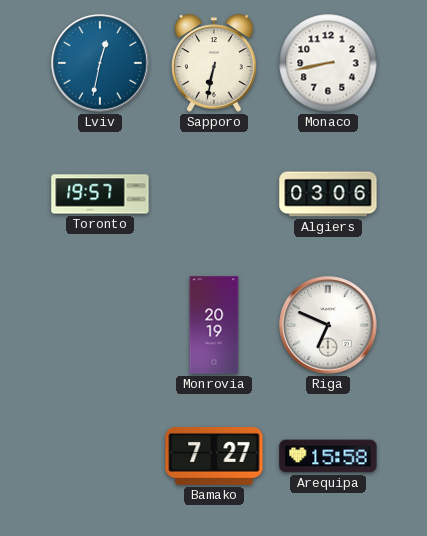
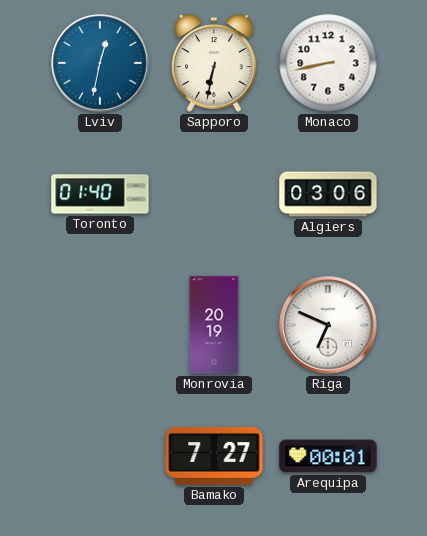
Toronto: 19:57 -> 01:40 (100, 194)
Arequipa: 15:58 -> 00:01 (328, 456)
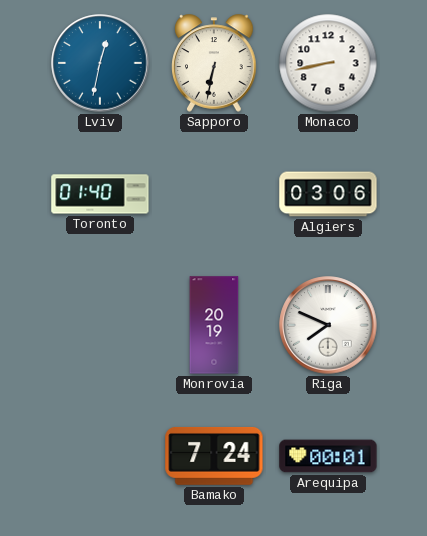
Riga: 6:49 -> 7:49 (328, 325)
Bamako: 7:27 -> 7:24 (214, 456)
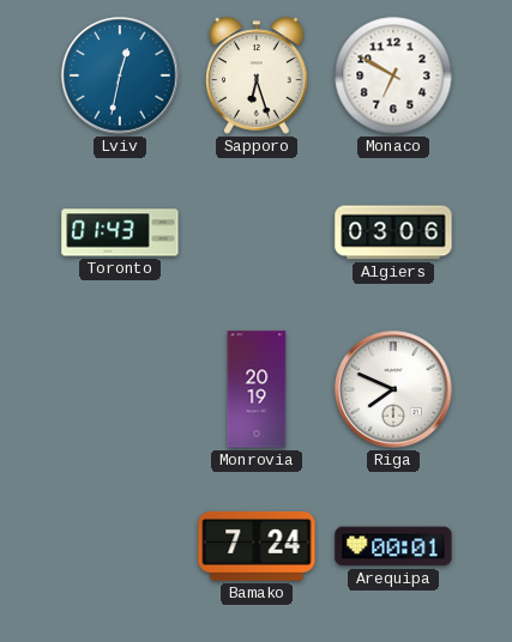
Sapporo: 6:32 -> 6:27 (257, 75)
Monaco: 8:43 -> 6:50 (393, 75)
Toronto: 01:40 -> 01:43 (120, 232)
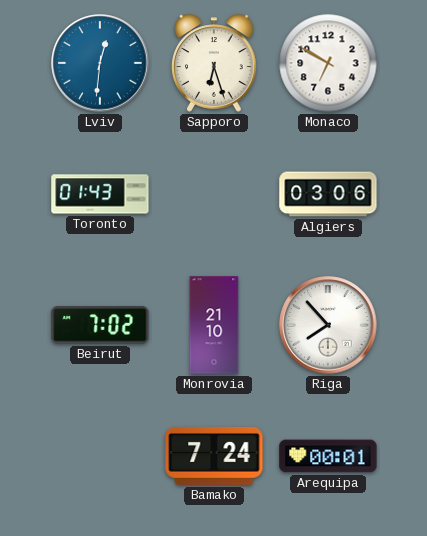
Lviv: 12:32 -> 12:31 (100, 63)
Beirut: none -> 7:02 (100, 325)
Monrovia: 20:19 -> 21:10 (214, 325)
Riga: 7:49 -> 7:53 (328, 325)
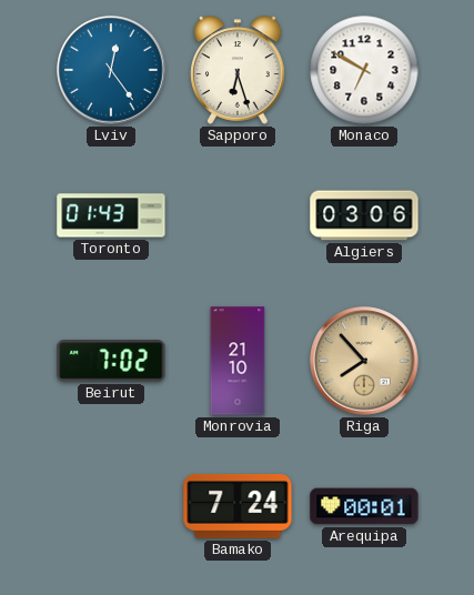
Lviv: 12:31 -> 12:24 (111, 70)
Riga dial: white -> champagne (364, 361)
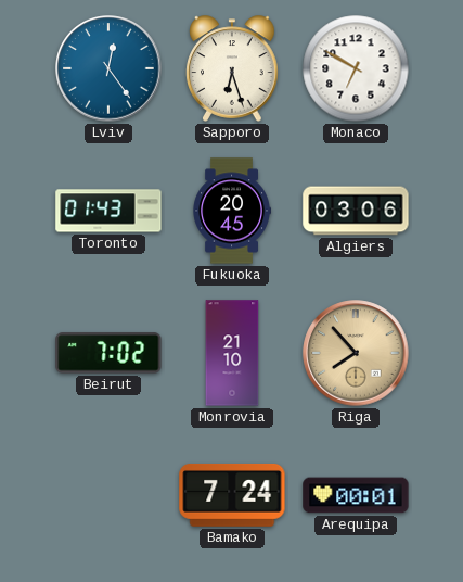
Fukuoka: none -> 20:45 (232, 211)
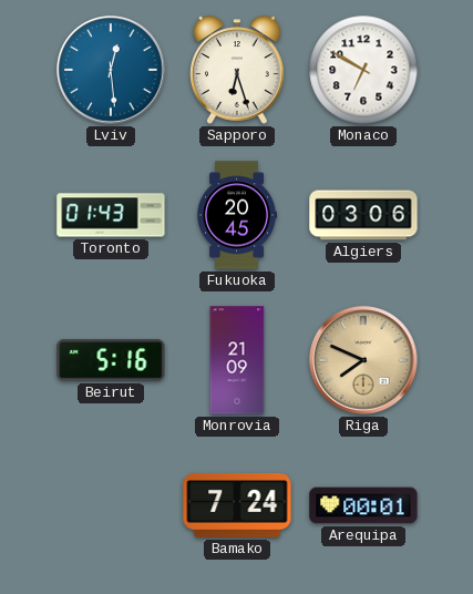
Lviv: 12:24 -> 12:29 (111, 70)
Beirut: 7:02 -> 5:16 (111, 360)
Monrovia: 21:10 -> 21:09 (237, 360)
Riga: 7:53 -> 7:49 (363, 360)
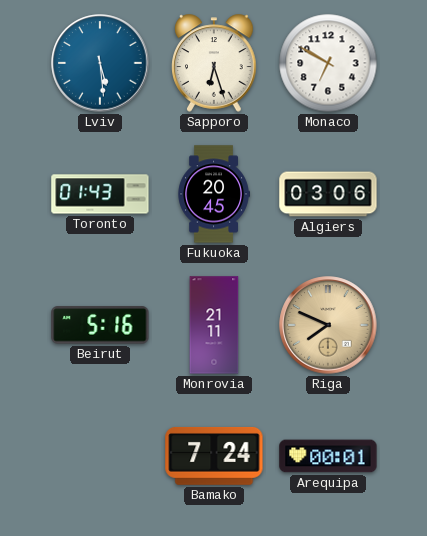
Lviv: 12:29 -> 5:29 (100, 63)
Monrovia: 21:09 -> 21:11 (214, 325)
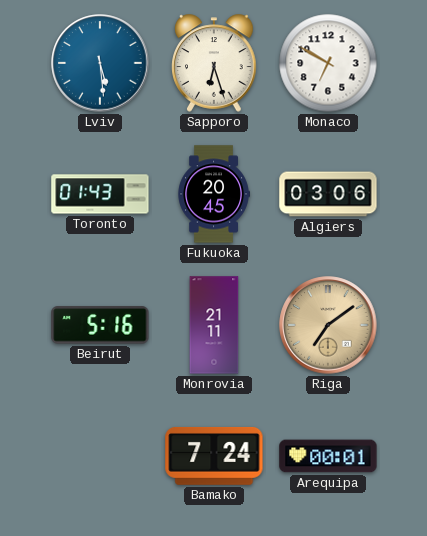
Riga: 7:49 -> 7:09 (328, 325)
